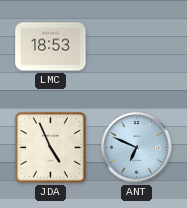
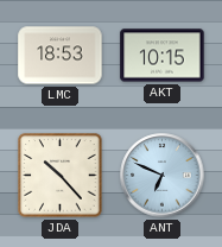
AKT: none -> 10:15 (163, 56)
JDA: 4:56 -> 10:23 (61, 176)
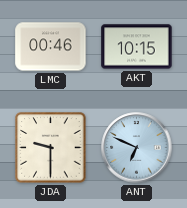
LMC: 18:53 -> 00:46 (51, 47)
JDA: 10:23 -> 9:30 (51, 148)
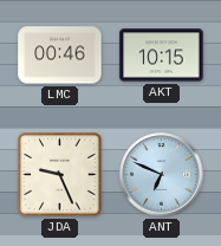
JDA: 9:30 -> 9:26 (60, 175)
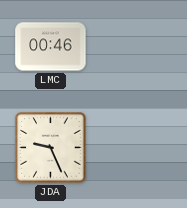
AKT: 10:15 -> none (162, 56)
ANT: 6:49 -> none (162, 175)
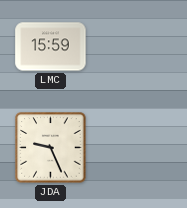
LMC: 00:46 -> 15:59 (51, 47)
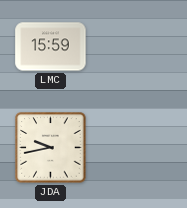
JDA: 9:26 -> 9:43 (51, 148)
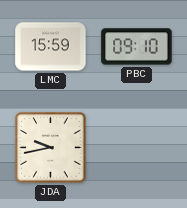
PBC: none -> 09:10 (137, 47)
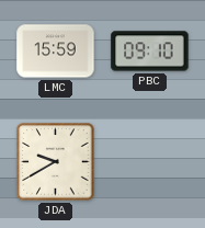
JDA: 9:43 -> 9:40 (56, 162)
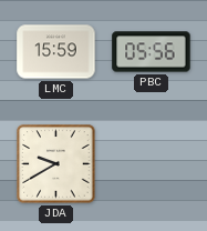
PBC: 09:10 -> 05:56 (152, 52)
